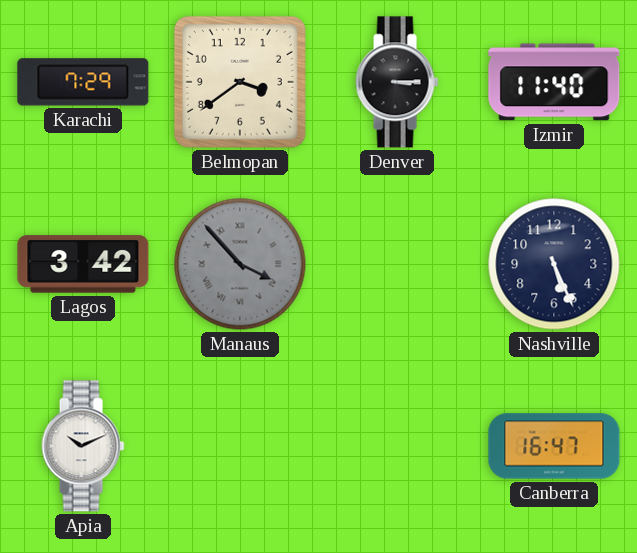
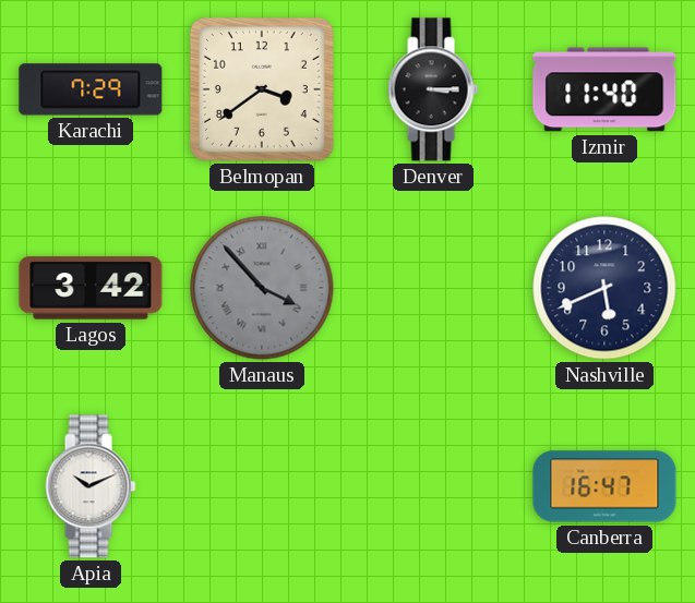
Nashville: 5:26 -> 5:41 (604, 288)
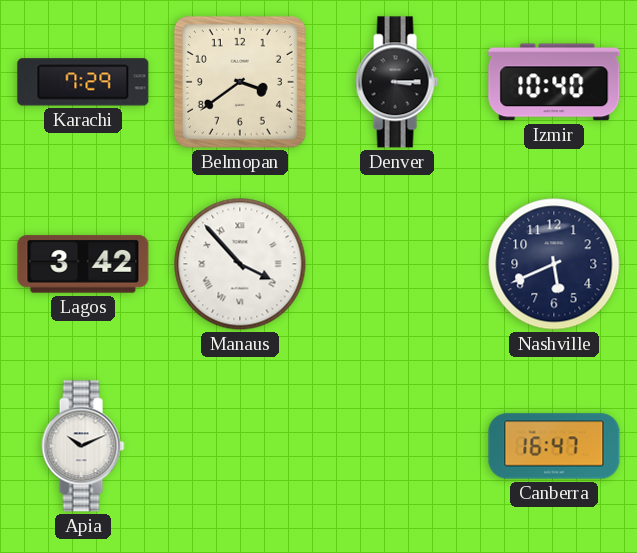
Izmir: 11:40 -> 10:40 (554, 82)
Manaus dial: grey -> white (240, 264)
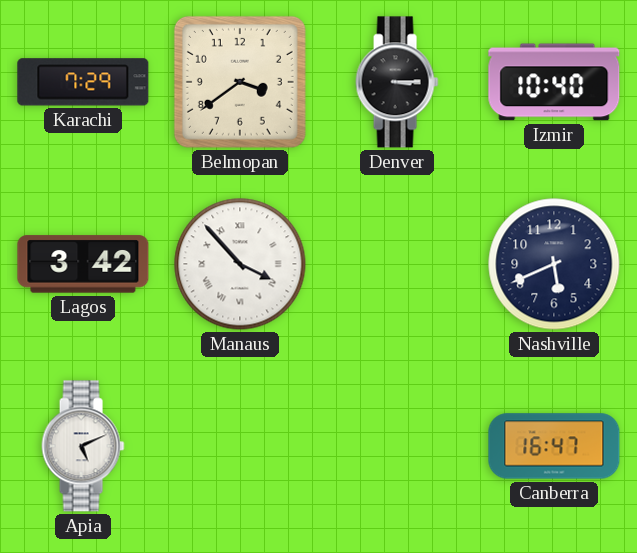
Apia: 10:11 -> 5:11 (83, 446)
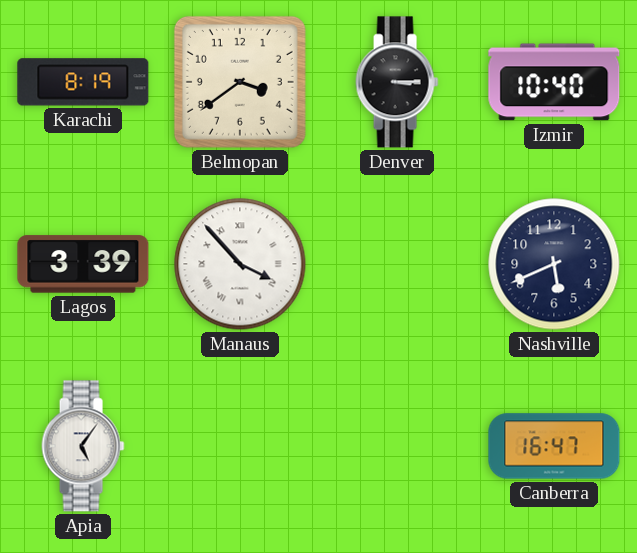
Karachi: 7:29 -> 8:19 (83, 82)
Lagos: 3:42 -> 3:39 (83, 264)
Apia: 5:11 -> 5:06 (83, 446)
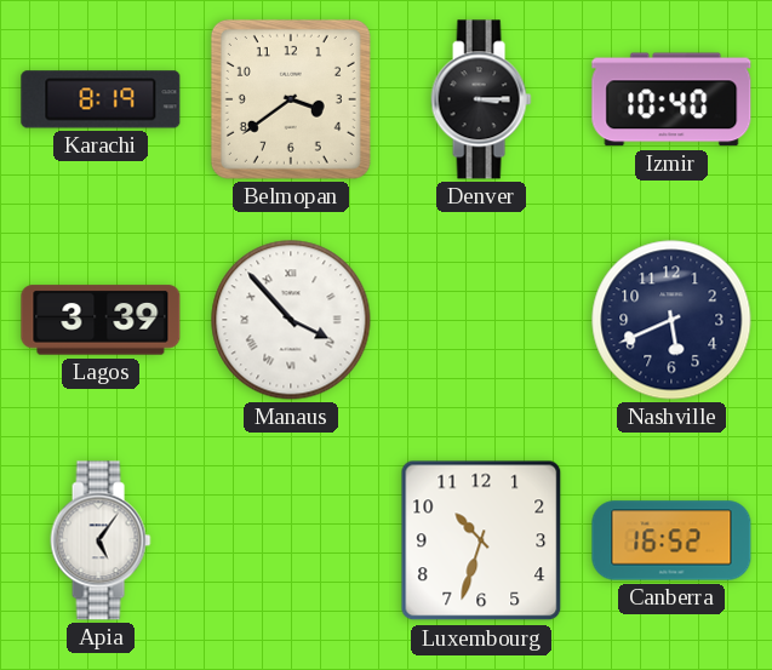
Luxembourg: none -> 10:33 (481, 540)
Canberra: 16:47 -> 16:52 (671, 540)
